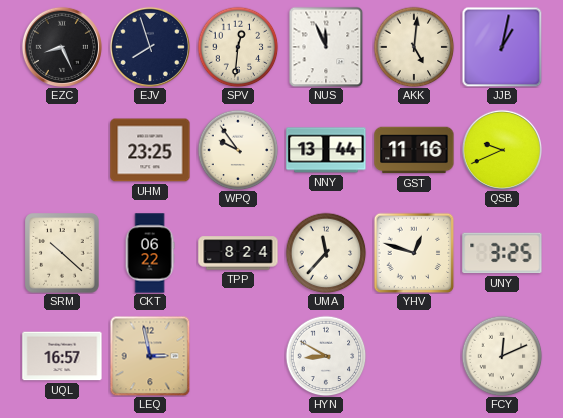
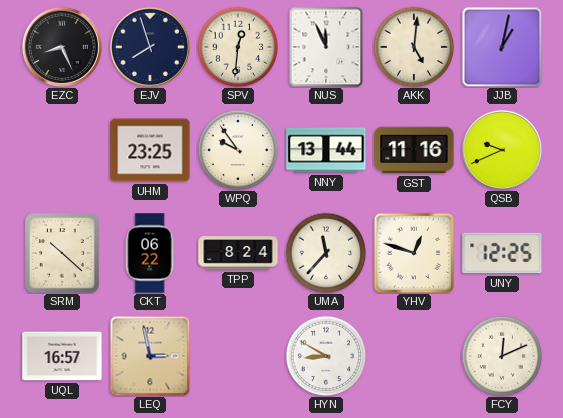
UNY: 3:25 -> 12:25 (502, 253)
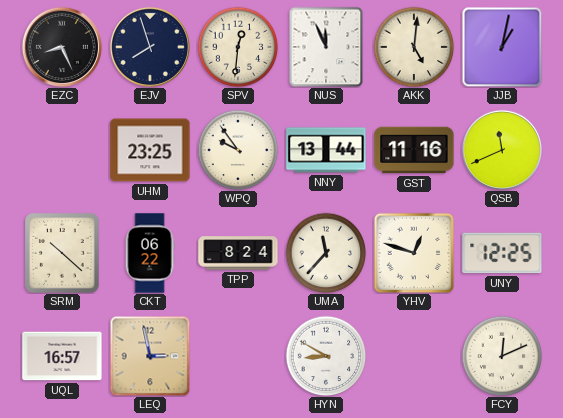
QSB: 9:41 -> 11:41 (502, 150)
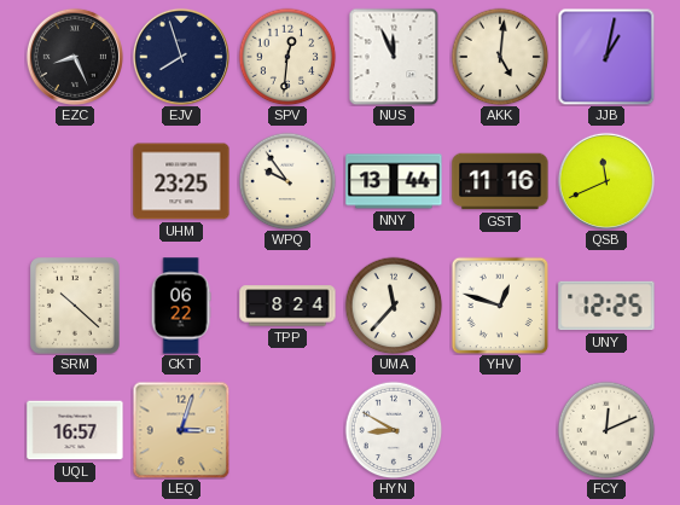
LEQ: 2:58 -> 3:03 (181, 430)
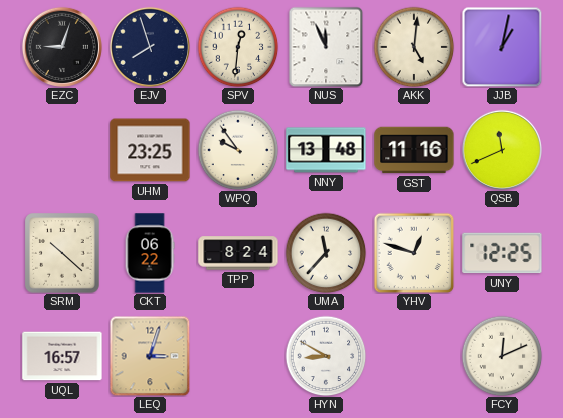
EZC: 8:26 -> 9:03 (62, 47)
NNY: 13:44 -> 13:48 (326, 150)
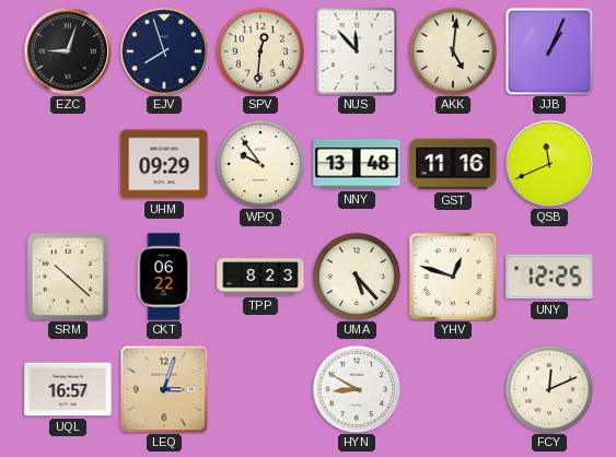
NUS: 11:56 -> 11:53 (357, 51)
JJB: 1:02 -> 1:04 (549, 51)
UHM: 23:25 -> 09:29 (164, 164)
TPP: 8:24 -> 8:23 (260, 277)
UMA: 11:37 -> 5:23 (357, 277)
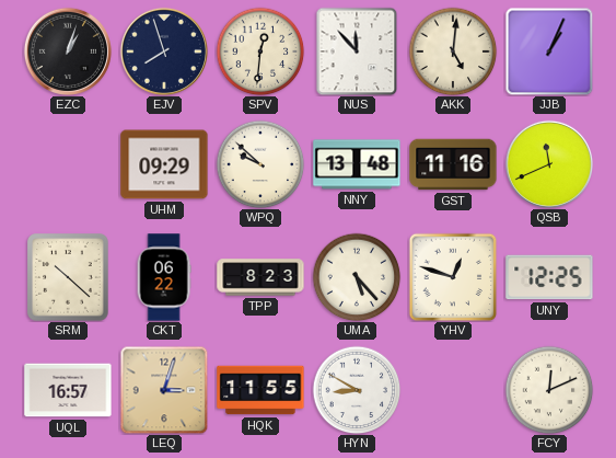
EZC: 9:03 -> 1:03 (68, 51)
WPQ: 9:54 -> 9:52 (260, 164)
HQK: none -> 11:55 (260, 390)
